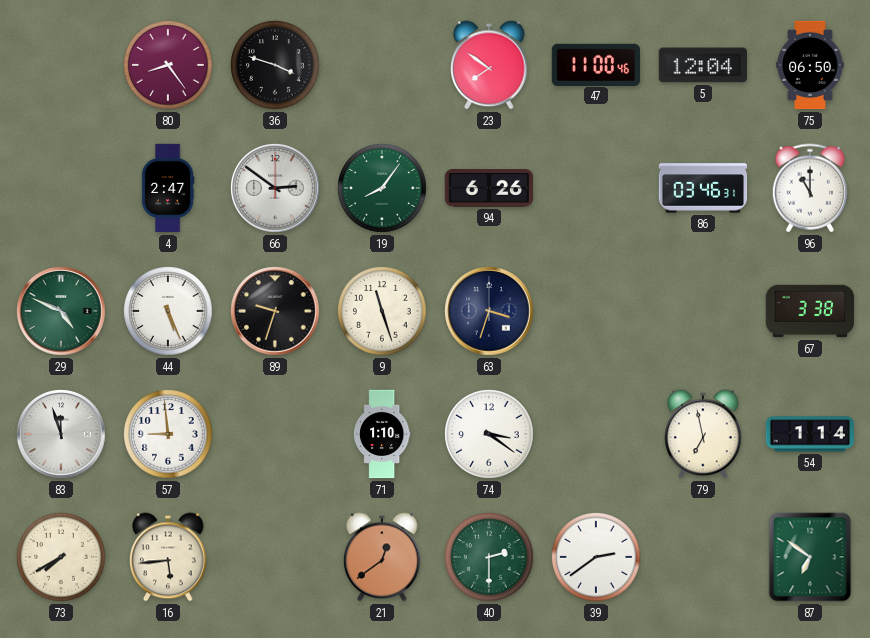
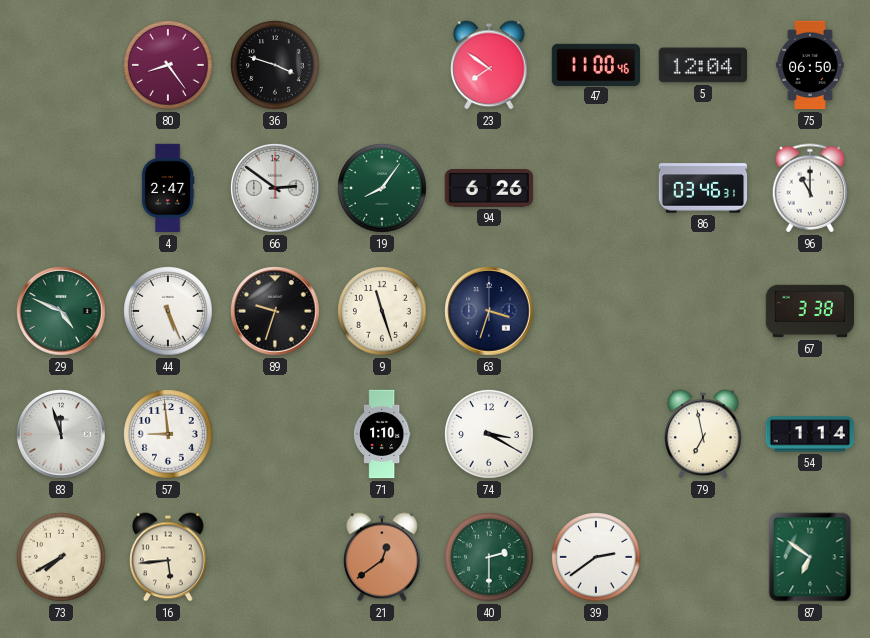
74: 3:21 -> 3:20 (489, 434)
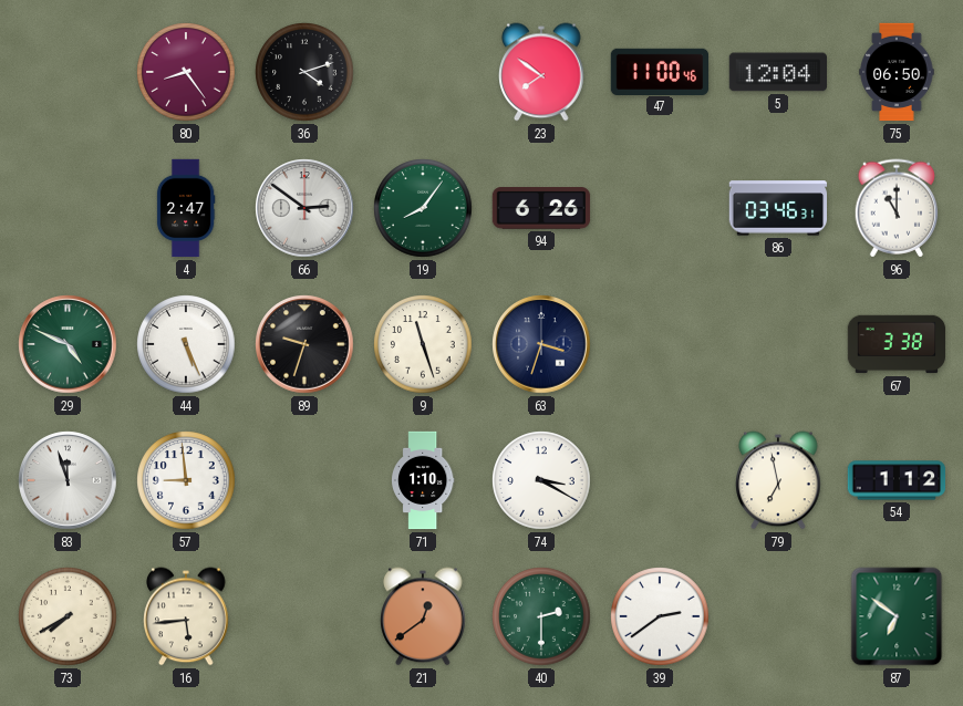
36: 3:48 -> 4:12 (304, 72)
54: 1:14 -> 1:12 (897, 480)
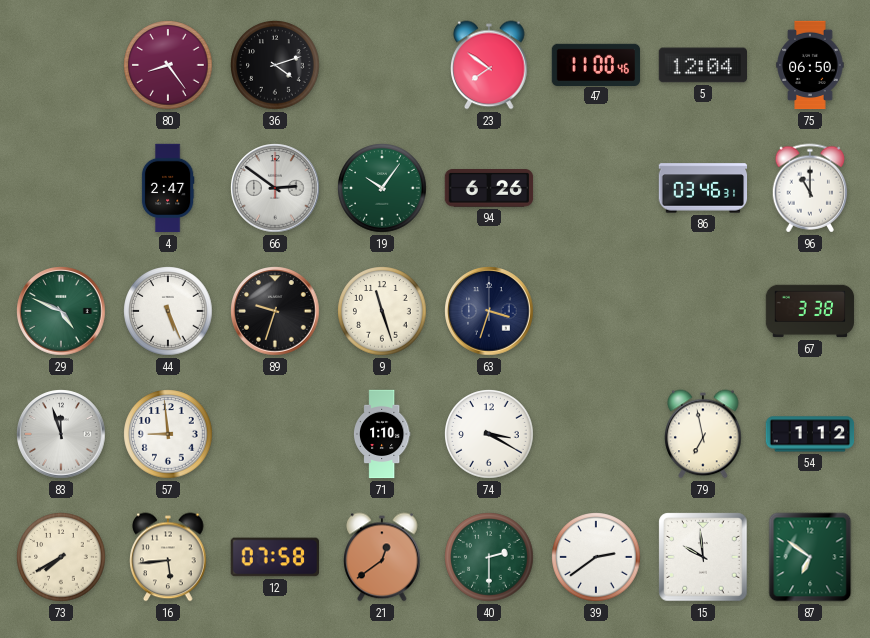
19: 8:06 -> 10:06 (382, 188)
12: none -> 07:58 (274, 557)
15: none -> 9:59 (703, 557)
